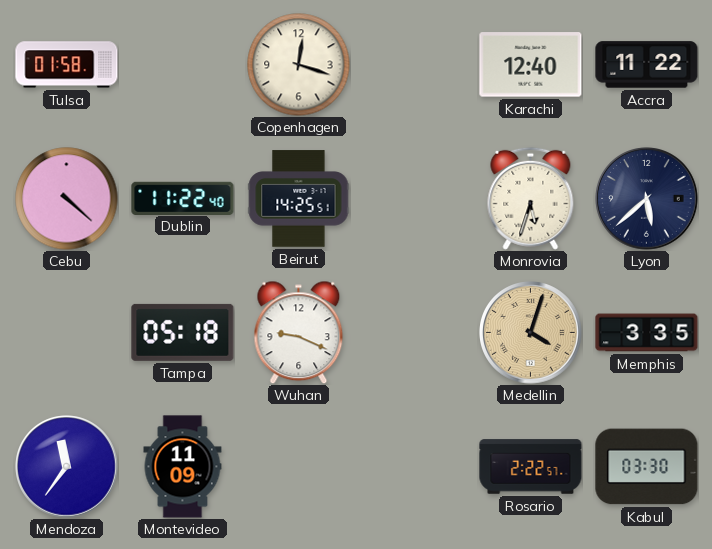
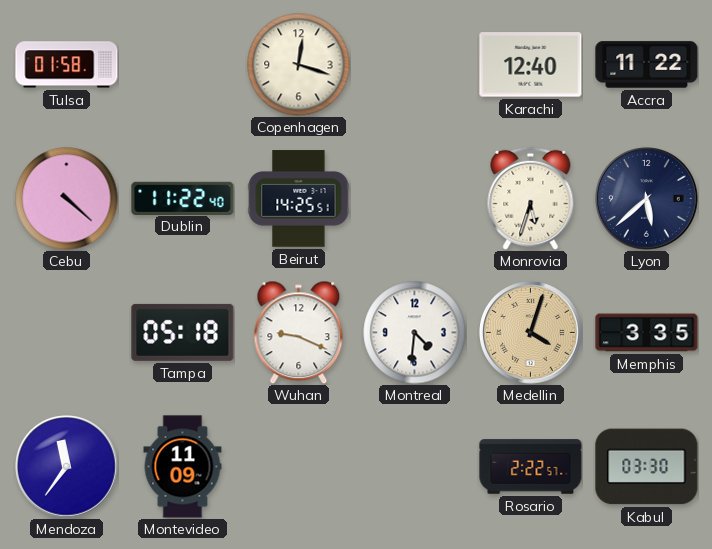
Montreal: none -> 4:31 (415, 333)
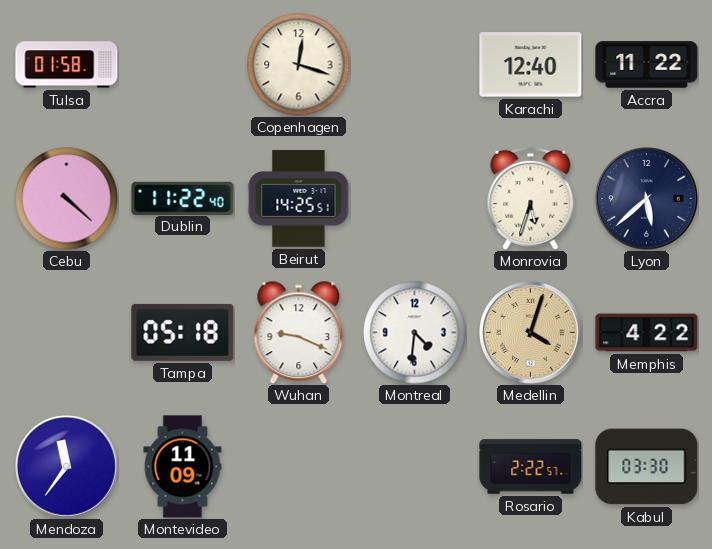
Memphis: 3:35 -> 4:22 (647, 333)
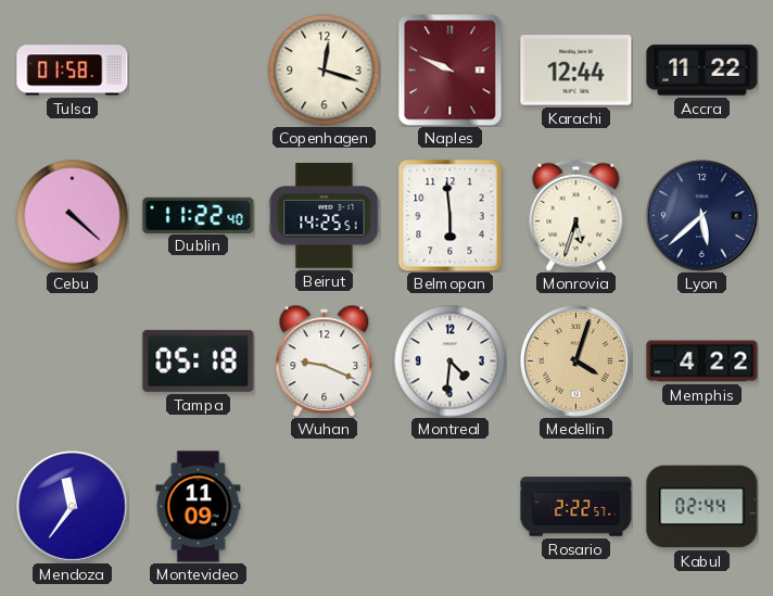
Naples: none -> 9:49 (451, 71)
Karachi: 12:40 -> 12:44 (576, 71)
Belmopan: none -> 5:59 (451, 216)
Kabul: 03:30 -> 02:44 (702, 507)
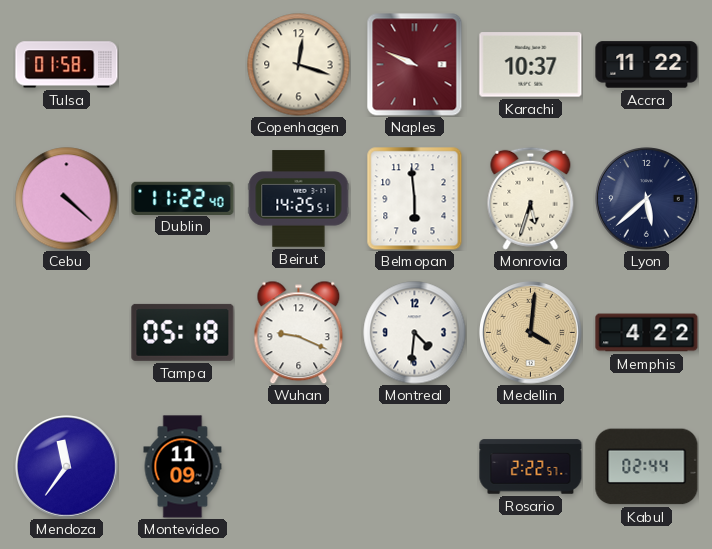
Karachi: 12:44 -> 10:37 (531, 65)
Medellin: 4:03 -> 4:01 (531, 333)
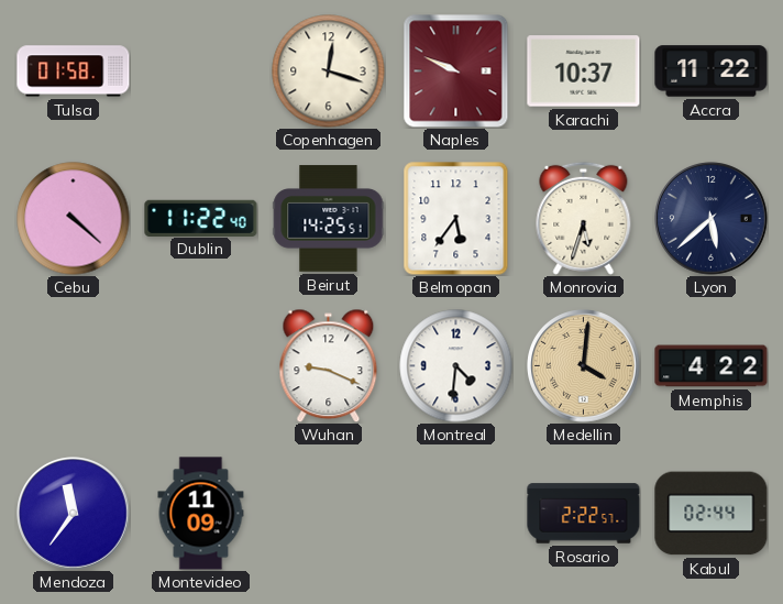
Belmopan: 5:59 -> 5:36 (456, 219)
Tampa: 05:18 -> none (183, 332)
